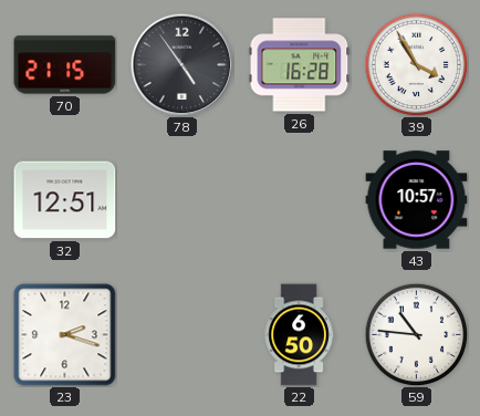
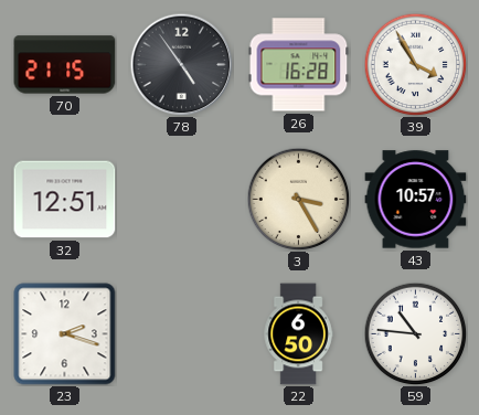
3: none -> 3:25 (298, 199)
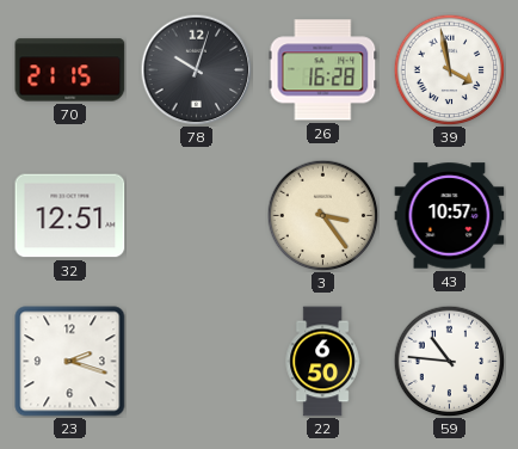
78: 4:54 -> 10:03 (196, 69)
39: 3:55 -> 3:58 (449, 69)
3: 3:25 -> 3:24 (322, 215)
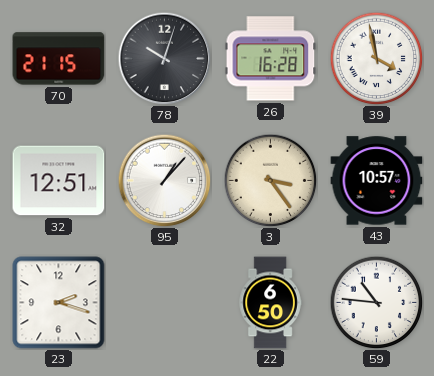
95: none -> 1:07 (164, 180)
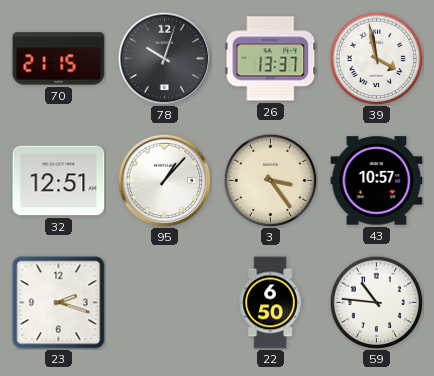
26: 16:28 -> 13:37 (271, 59)
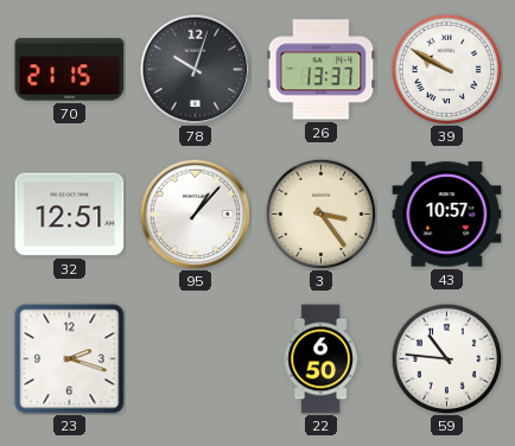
39: 3:58 -> 9:50 (446, 69)
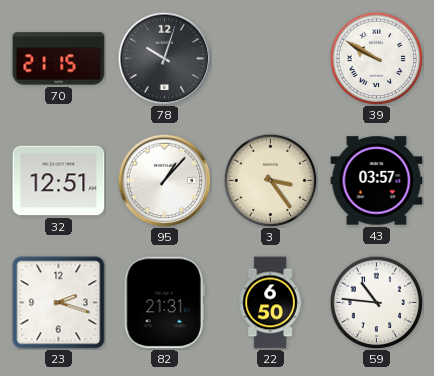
26: 13:37 -> none (322, 70)
43: 10:57 -> 03:57 (377, 181)
82: none -> 21:31 (164, 303)
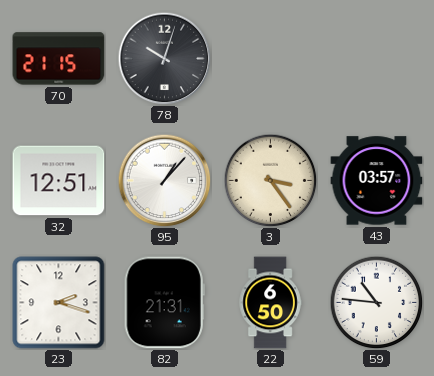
39: 9:50 -> none (376, 58)
